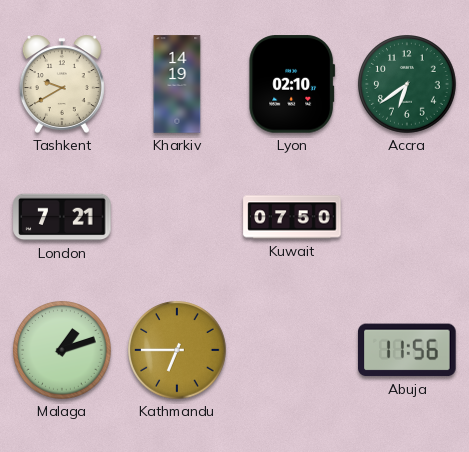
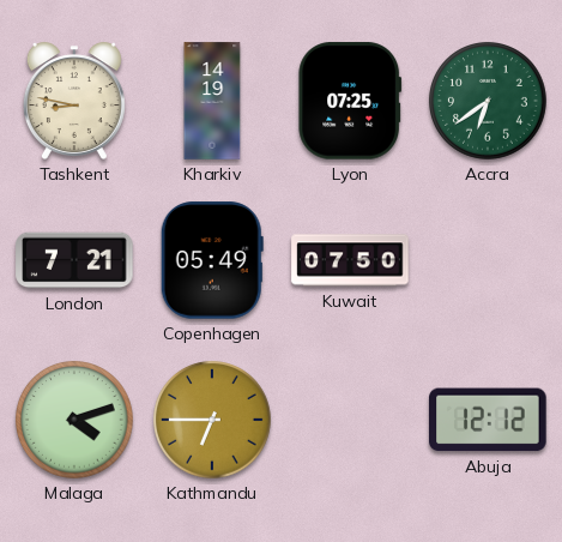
Tashkent: 9:40 -> 8:47 (74, 101)
Lyon: 02:10 -> 07:25 (350, 101)
Copenhagen: none -> 05:49 (212, 260)
Malaga: 1:12 -> 4:12 (74, 420)
Abuja: 11:56 -> 12:12 (489, 420)
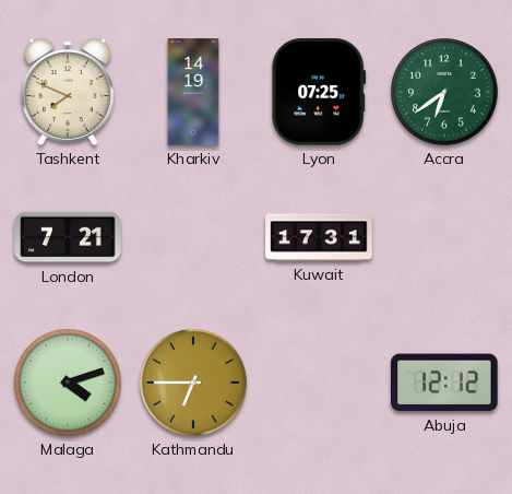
Tashkent: 8:47 -> 7:49 (68, 92)
Copenhagen: 05:49 -> none (212, 260)
Kuwait: 07:50 -> 17:31 (319, 237)
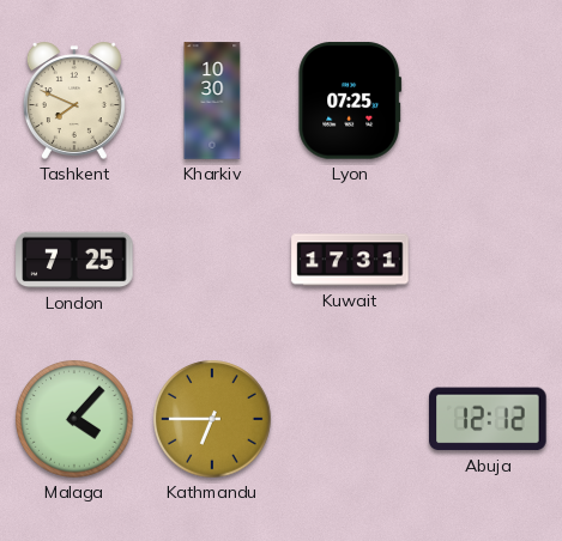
Kharkiv: 14:19 -> 10:30 (212, 101)
Accra: 6:39 -> none (444, 92)
London: 7:21 -> 7:25 (74, 260)
Malaga: 4:12 -> 4:07 (74, 419)
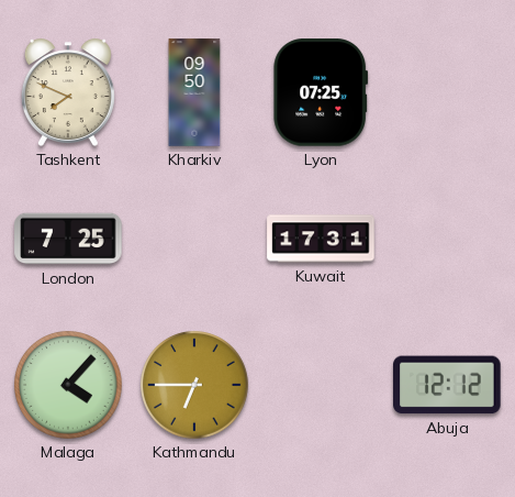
Kharkiv: 10:30 -> 09:50 (194, 92)
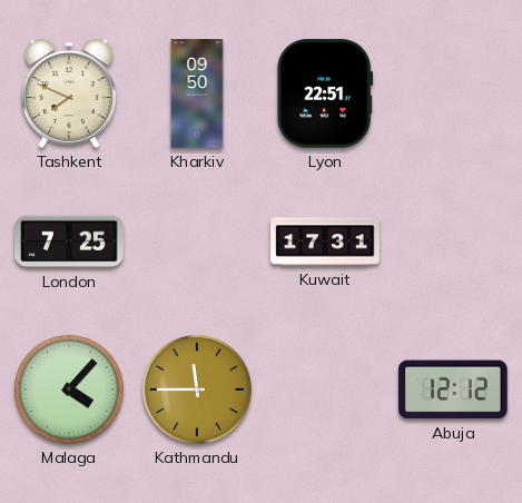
Lyon: 07:25 -> 22:51 (325, 93)
Kathmandu: 6:45 -> 11:45 (197, 389)
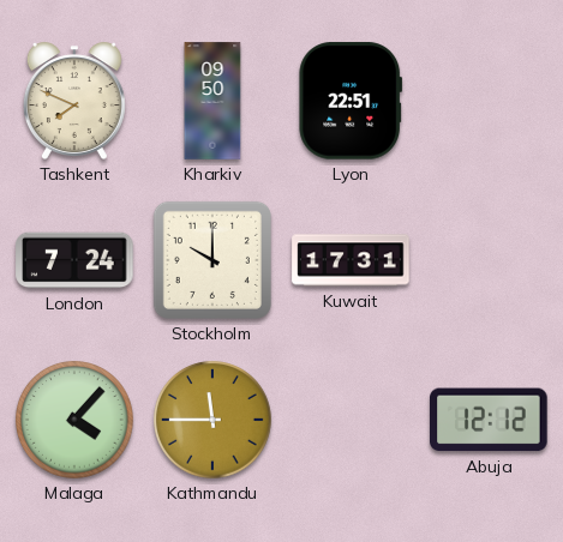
London: 7:25 -> 7:24 (74, 260)
Stockholm: none -> 10:00 (212, 260)
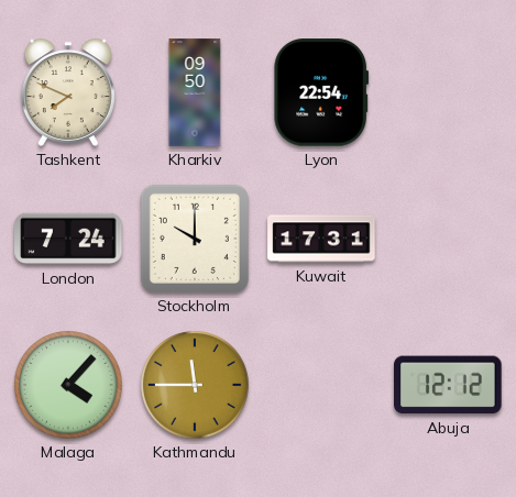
Lyon: 22:51 -> 22:54 (321, 92)
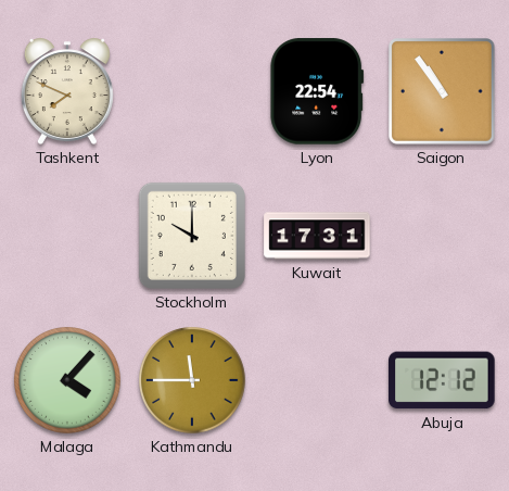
Kharkiv: 09:50 -> none (195, 92)
Saigon: none -> 10:54 (443, 92)
London: 7:24 -> none (68, 239)
